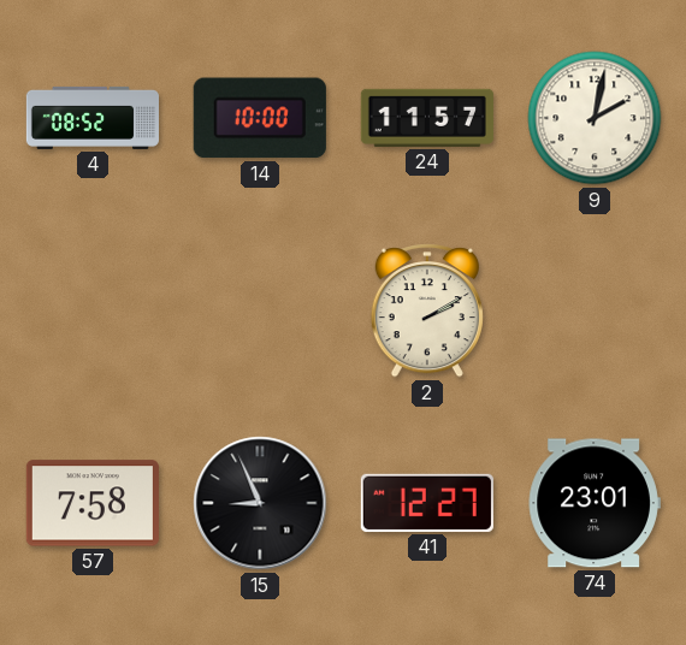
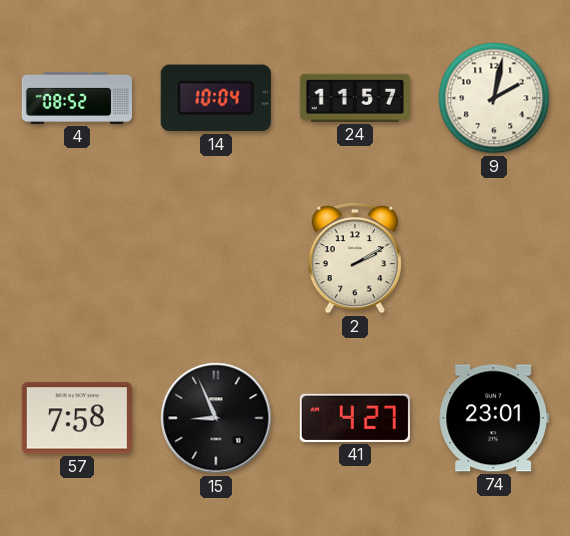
14: 10:00 -> 10:04 (216, 98)
41: 12:27 -> 4:27 (355, 418)
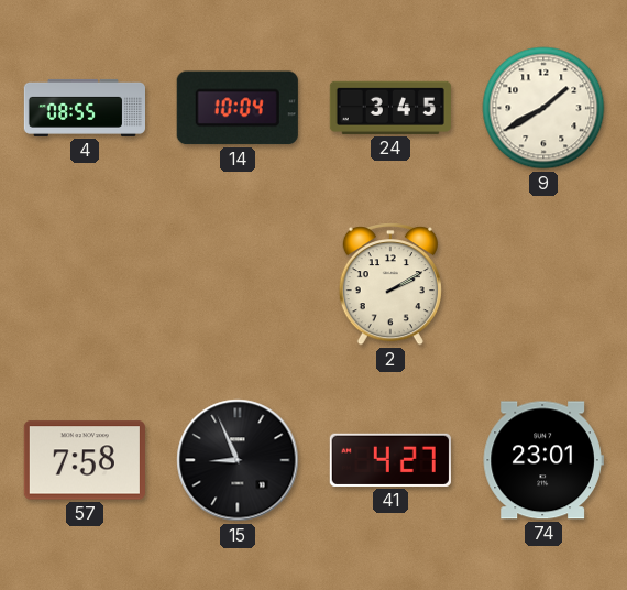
4: 08:52 -> 08:55 (84, 108)
24: 11:57 -> 3:45 (391, 108)
9: 2:02 -> 1:40 (543, 108)
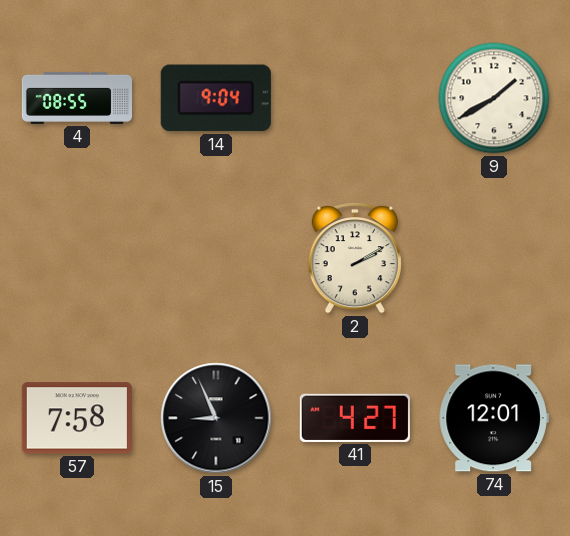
14: 10:04 -> 9:04 (216, 98)
24: 3:45 -> none (391, 108)
74: 23:01 -> 12:01 (494, 418)
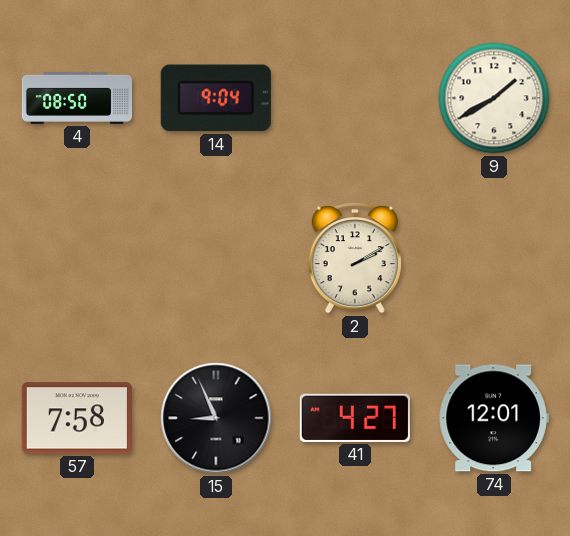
4: 08:55 -> 08:50 (76, 98)
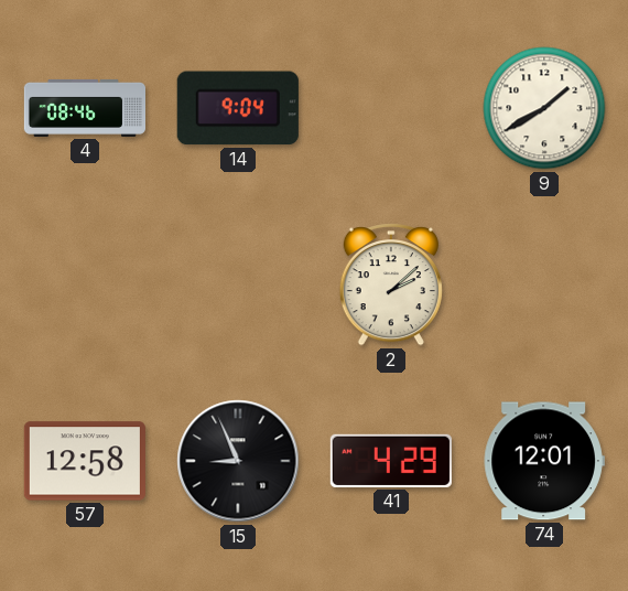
4: 08:50 -> 08:46 (84, 108)
2: 2:10 -> 2:08 (391, 284)
57: 7:58 -> 12:58 (85, 461)
41: 4:27 -> 4:29 (391, 461)
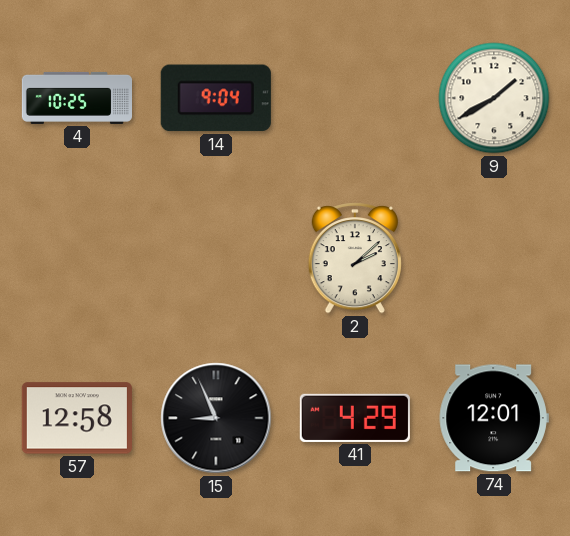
4: 08:46 -> 10:25 (76, 98)
